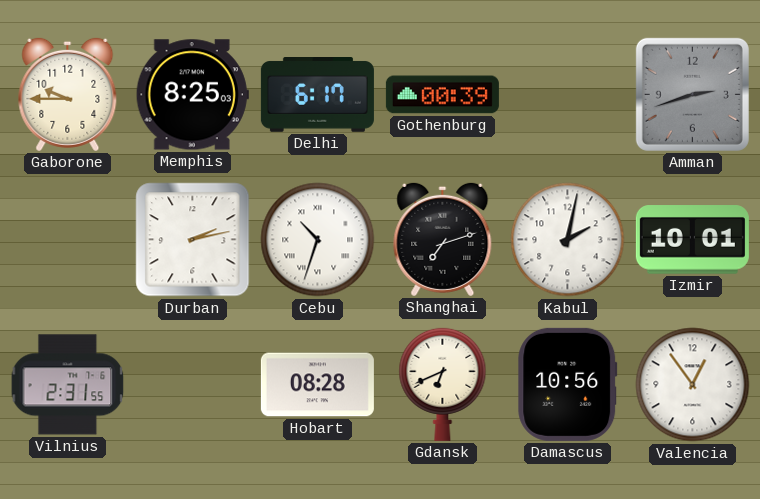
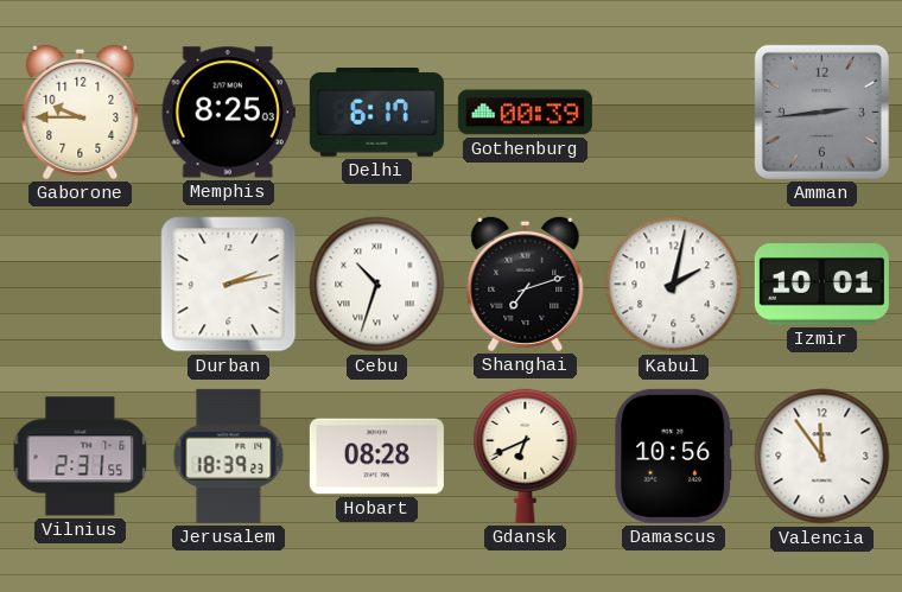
Amman: 2:42 -> 2:44 (821, 112)
Jerusalem: none -> 18:39 (229, 456)
Valencia: 12:54 -> 11:54 (822, 457)
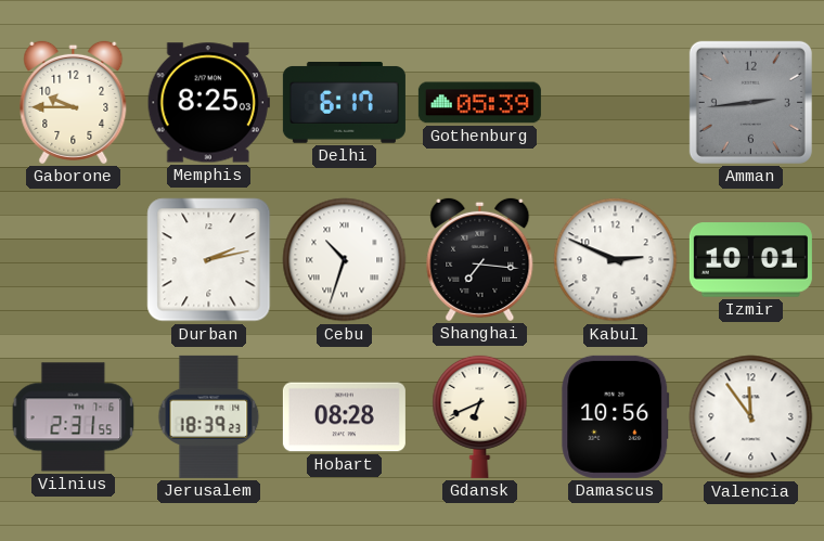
Gothenburg: 00:39 -> 05:39 (479, 103)
Shanghai: 7:12 -> 7:16 (480, 259)
Kabul: 2:02 -> 2:49 (616, 260)
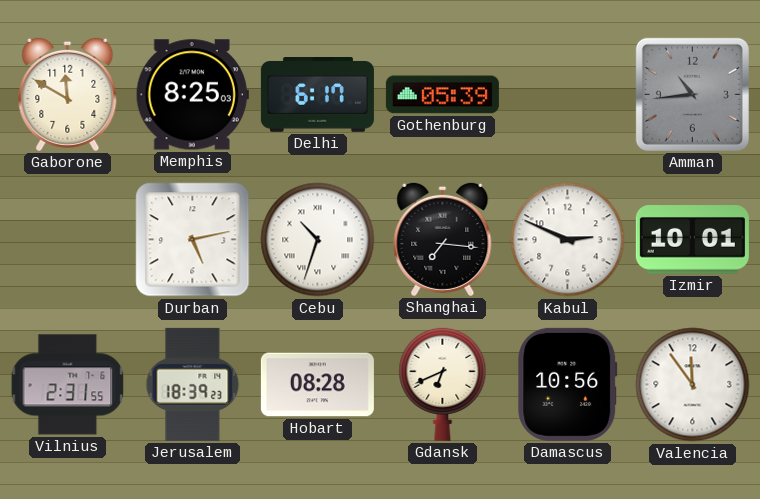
Gaborone: 9:45 -> 11:50 (68, 94)
Amman: 2:44 -> 10:44 (692, 94)
Durban: 2:13 -> 5:13 (193, 240)
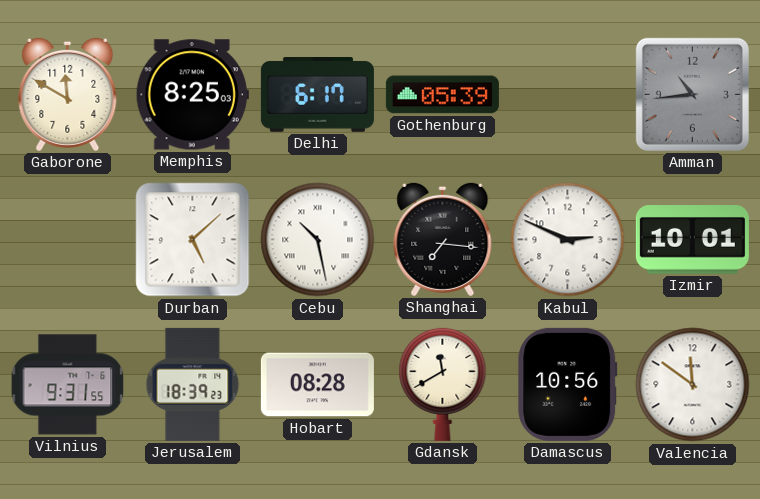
Durban: 5:13 -> 5:08 (193, 240)
Cebu: 10:33 -> 10:28 (318, 240)
Vilnius: 2:31 -> 9:31 (68, 385)
Gdansk: 6:41 -> 11:40 (443, 384)
Valencia: 11:54 -> 11:51 (693, 385)
